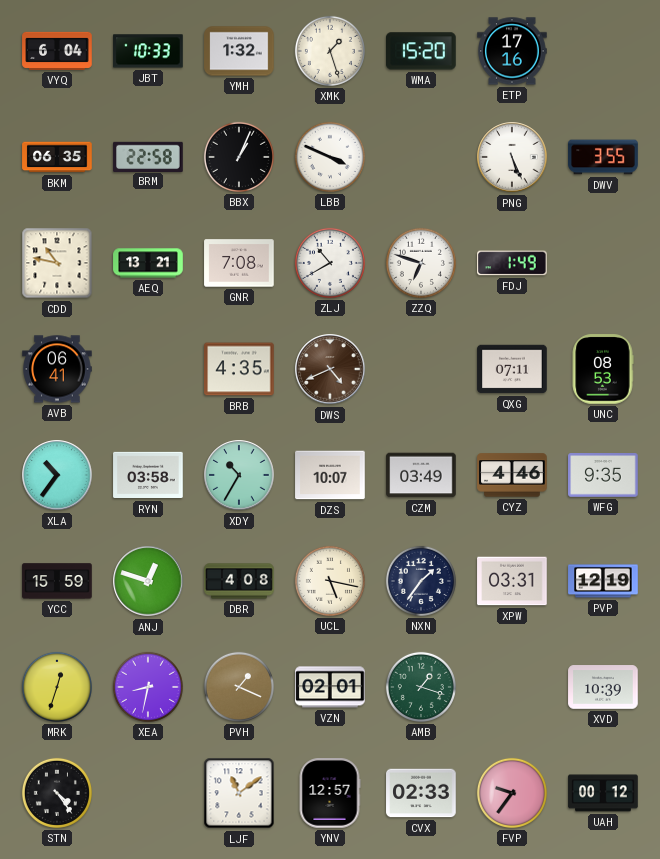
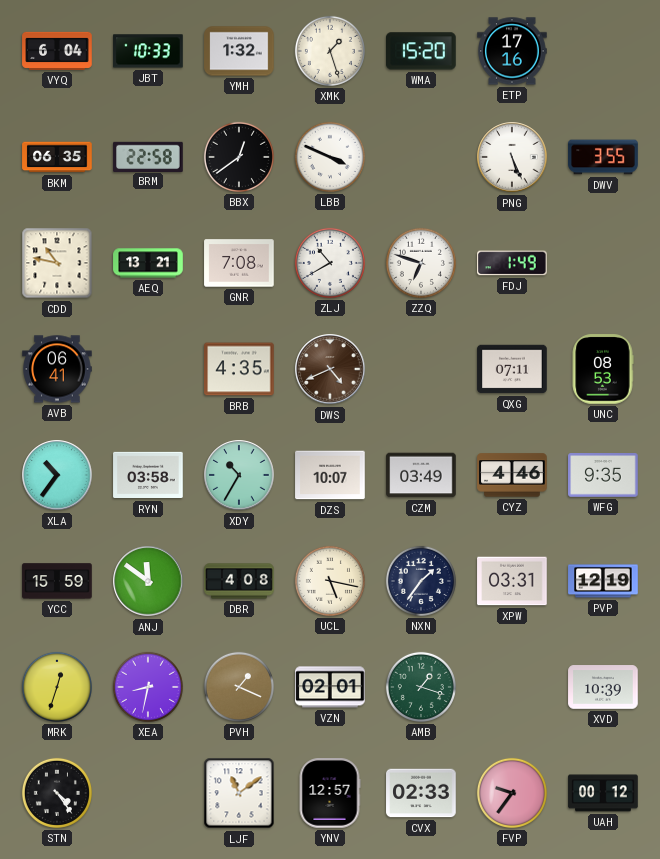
BBX: 1:04 -> 12:39 (239, 157)
ANJ: 12:48 -> 11:51 (148, 581)
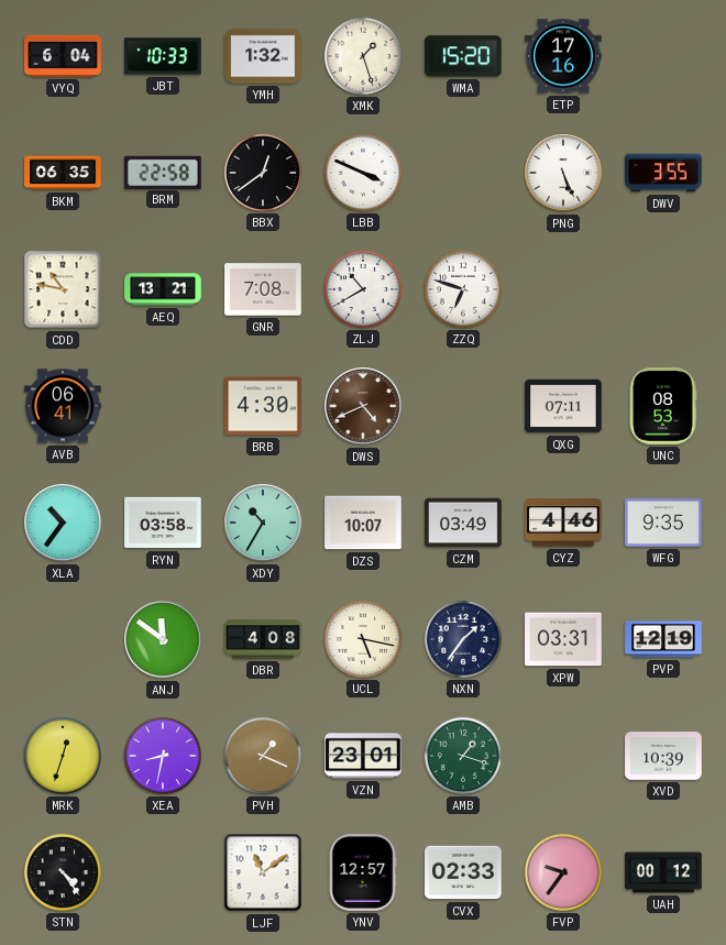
FDJ: 1:49 -> none (512, 263)
BRB: 4:35 -> 4:30 (263, 406)
YCC: 15:59 -> none (57, 581)
VZN: 02:01 -> 23:01 (363, 756)
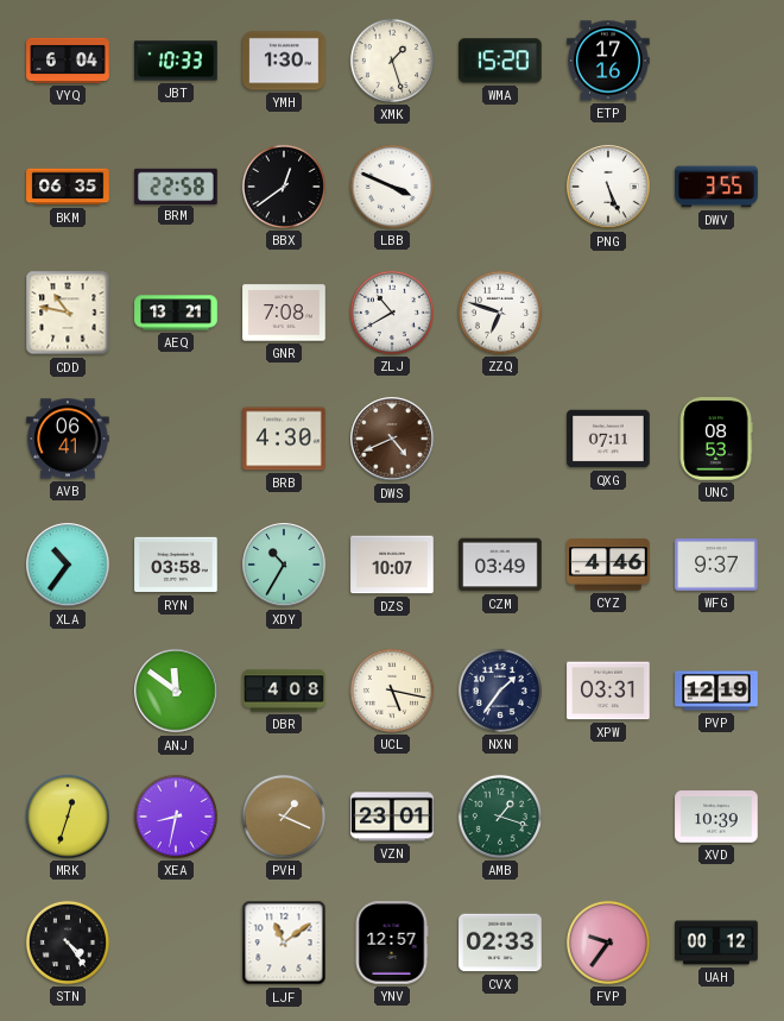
YMH: 1:32 -> 1:30 (284, 61)
WFG: 9:35 -> 9:37 (716, 566)
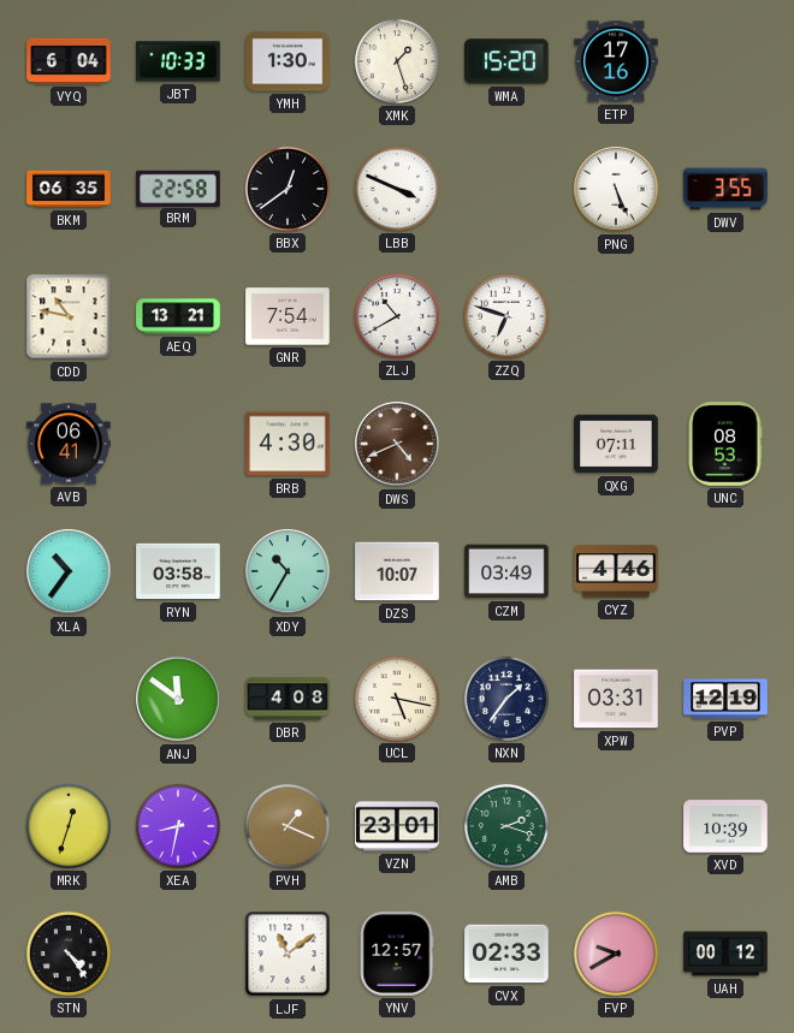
GNR: 7:08 -> 7:54 (288, 316)
WFG: 9:37 -> none (716, 566)
AMB: 1:18 -> 2:18 (506, 826)
FVP: 9:36 -> 9:40 (616, 954)
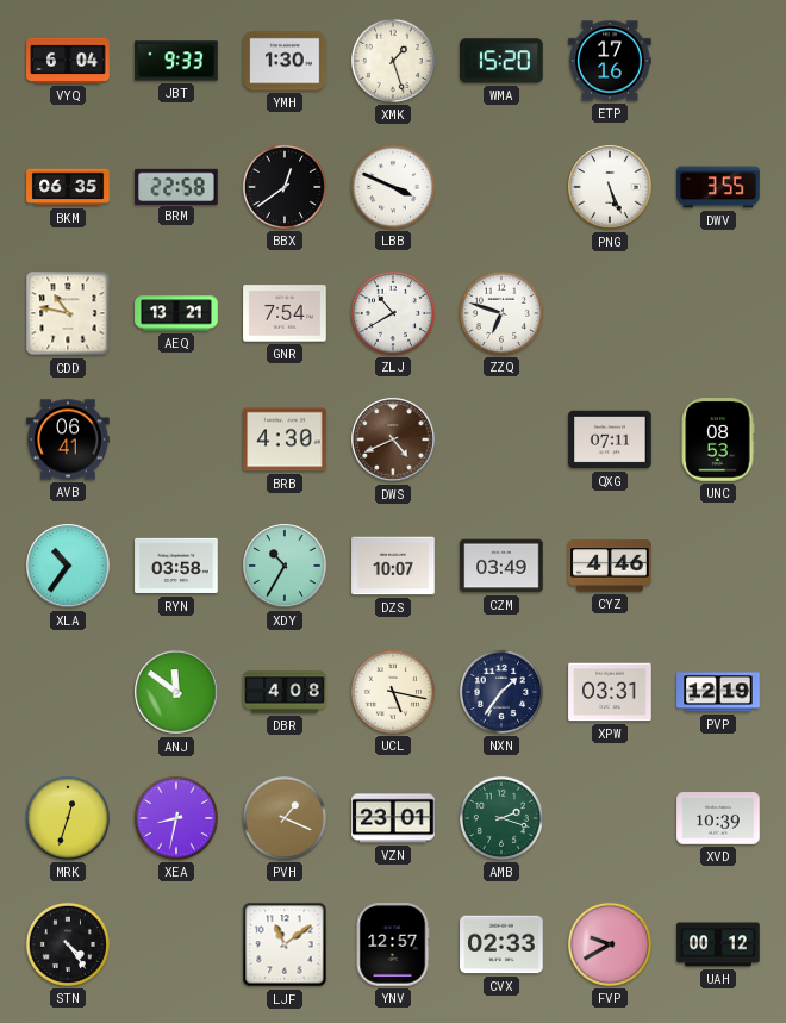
JBT: 10:33 -> 9:33 (176, 61)
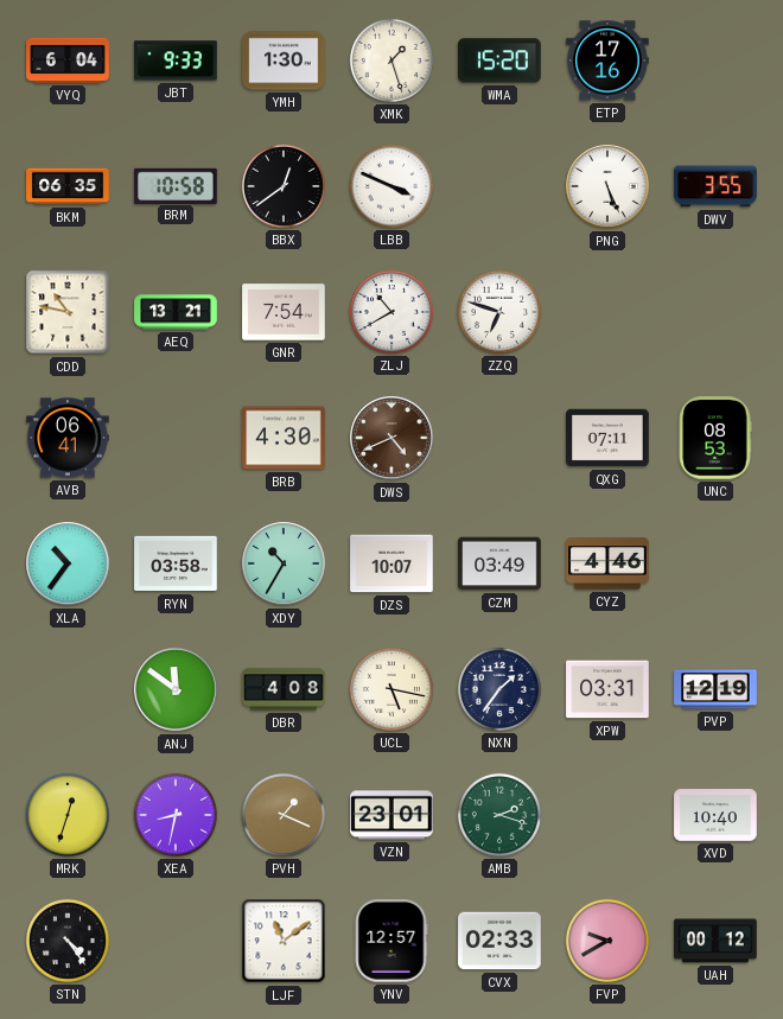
BRM: 22:58 -> 10:58 (176, 185)
XVD: 10:39 -> 10:40 (715, 815)
